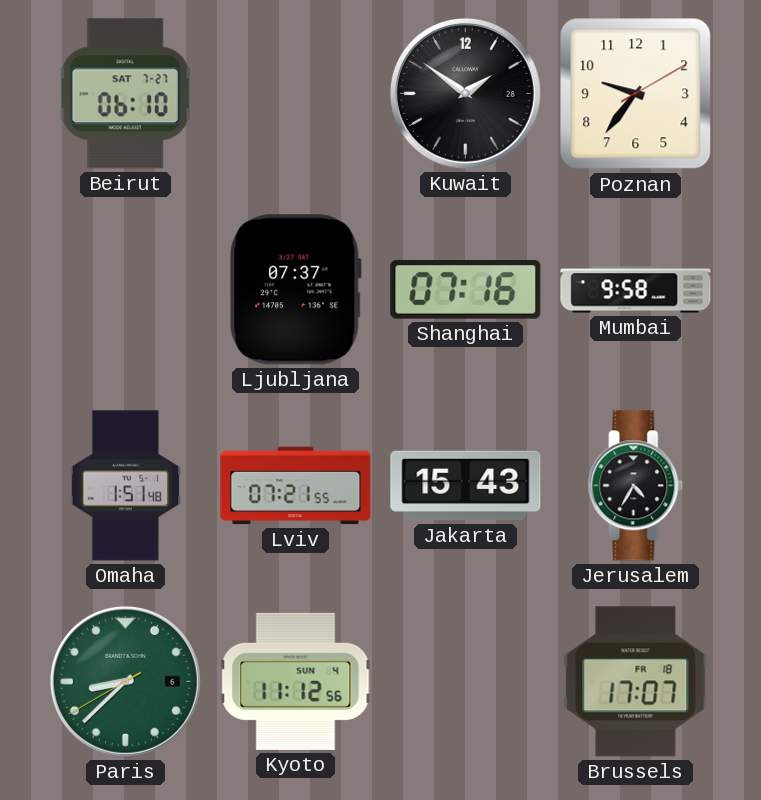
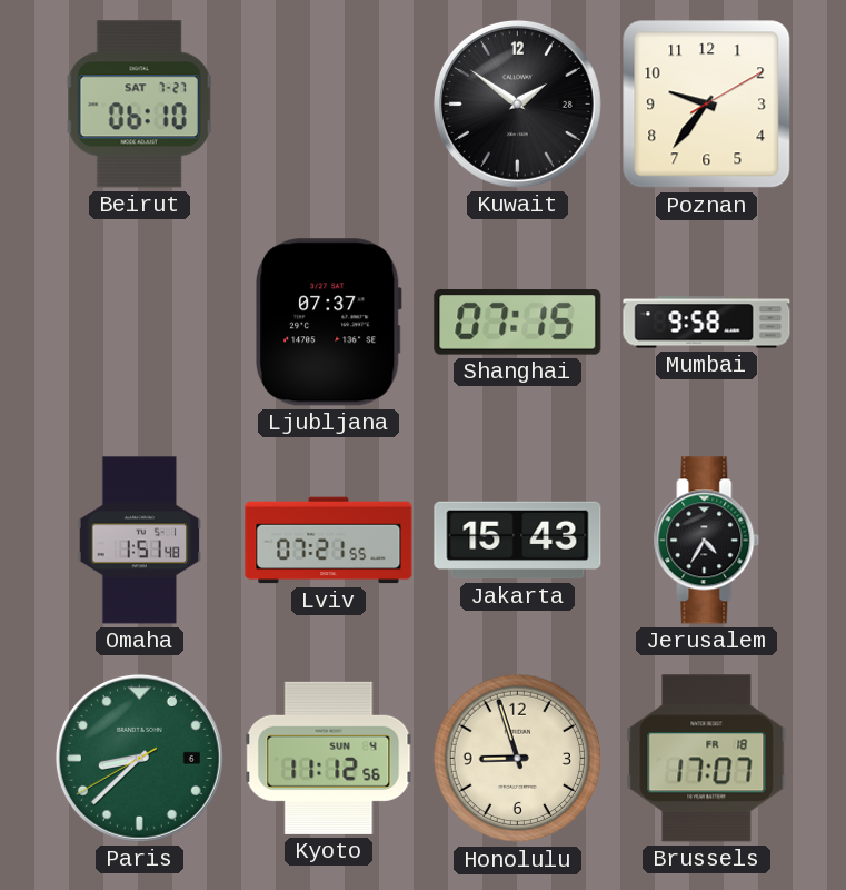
Shanghai: 07:16 -> 07:15 (518, 323)
Honolulu: none -> 8:57 (518, 759)
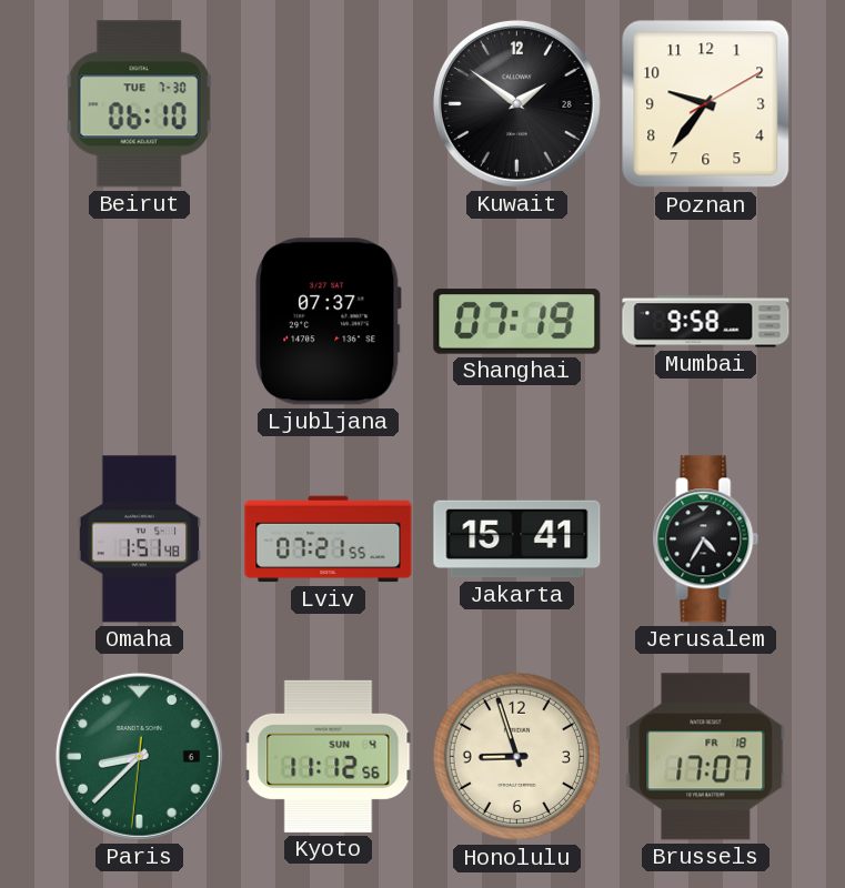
Beirut date: SAT 7-27 -> TUE 7-30 (139, 104)
Shanghai: 07:15 -> 07:19 (517, 322)
Jakarta: 15:43 -> 15:41 (517, 539)
Paris: 8:37:40 -> 8:37:31 (139, 756)
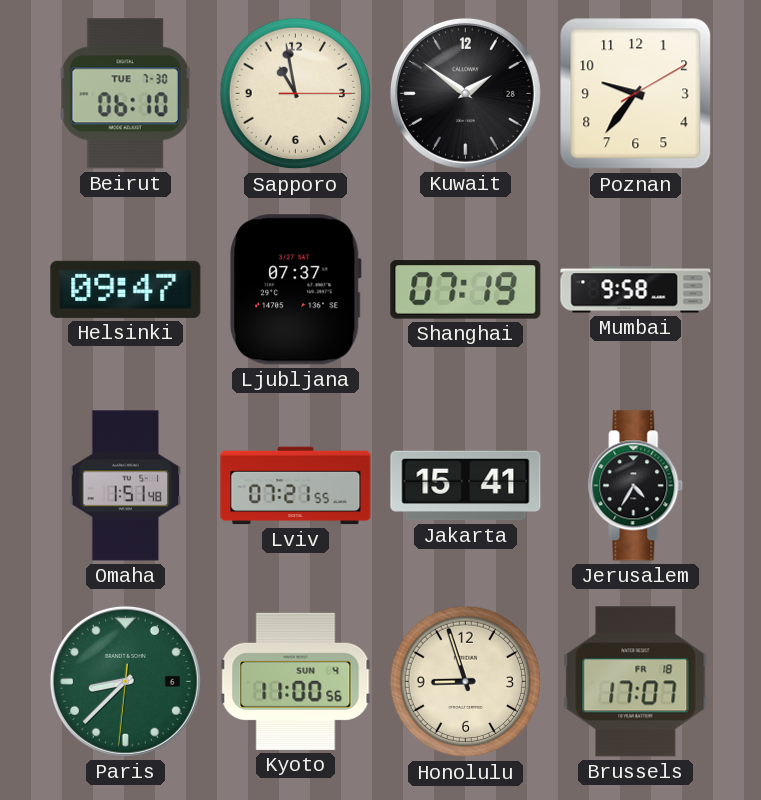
Sapporo: none -> 10:58 (296, 94)
Helsinki: none -> 09:47 (126, 289)
Kyoto: 11:12 -> 11:00 (296, 681)
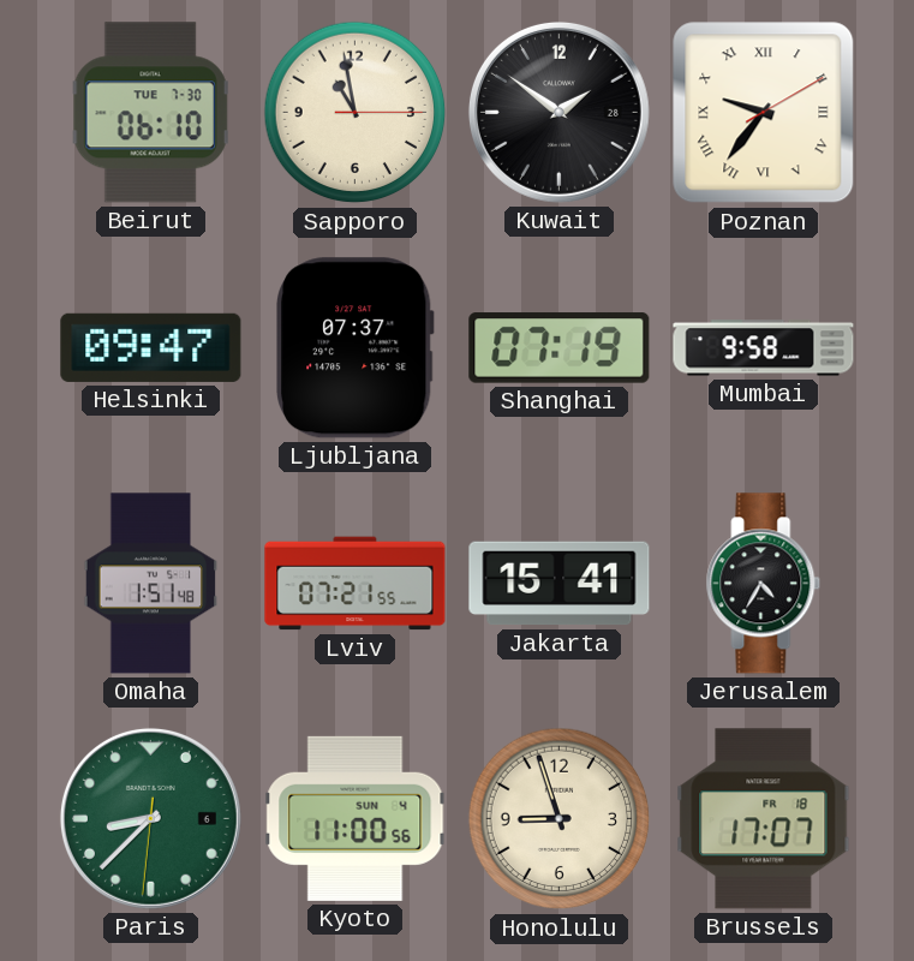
Poznan numerals: Arabic -> Roman (764, 113)
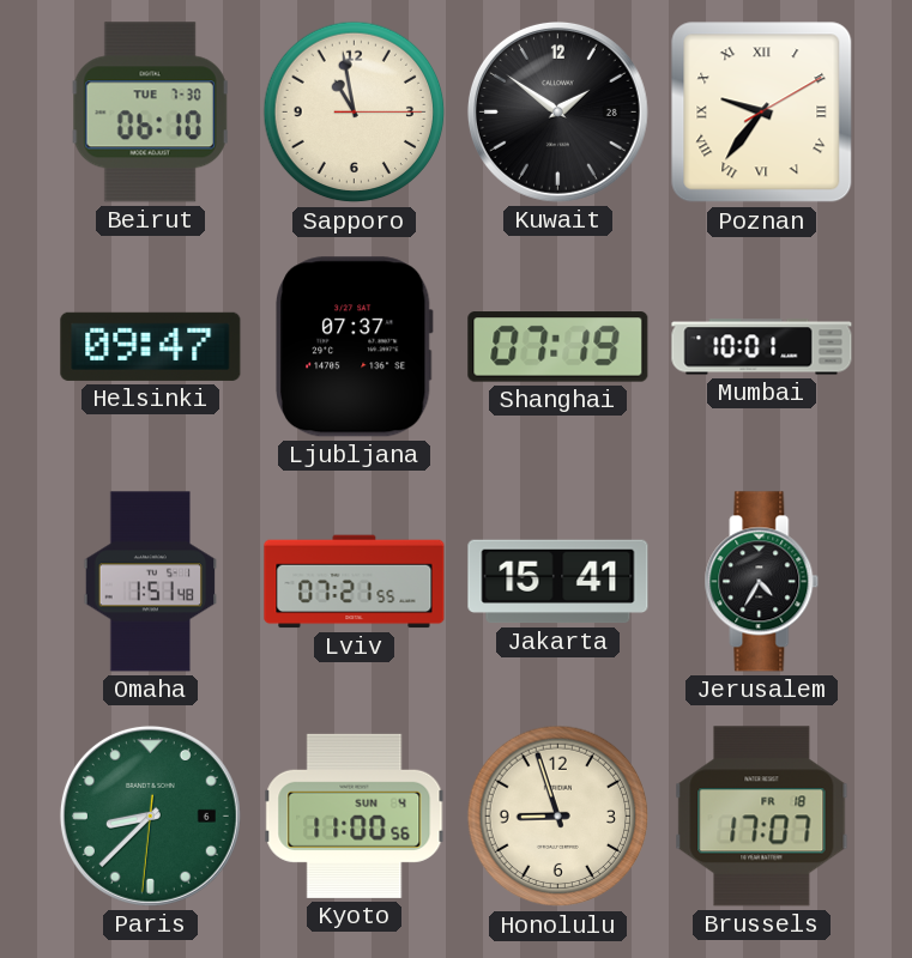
Mumbai: 9:58 -> 10:01 (762, 347)
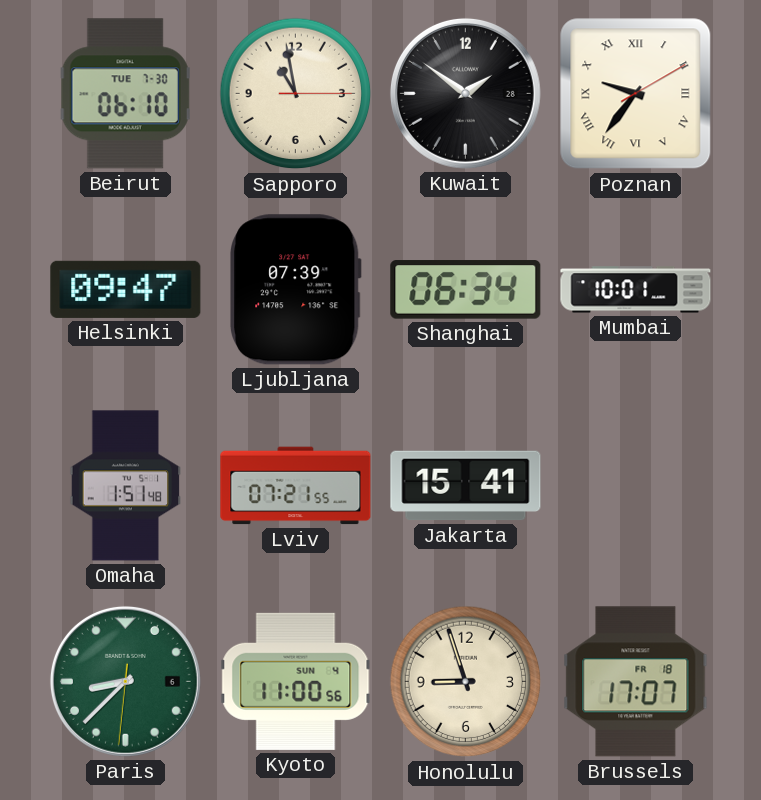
Ljubljana: 07:37 -> 07:39 (296, 290)
Shanghai: 07:19 -> 06:34 (466, 290)
Jerusalem: 4:35 -> none (762, 582)
